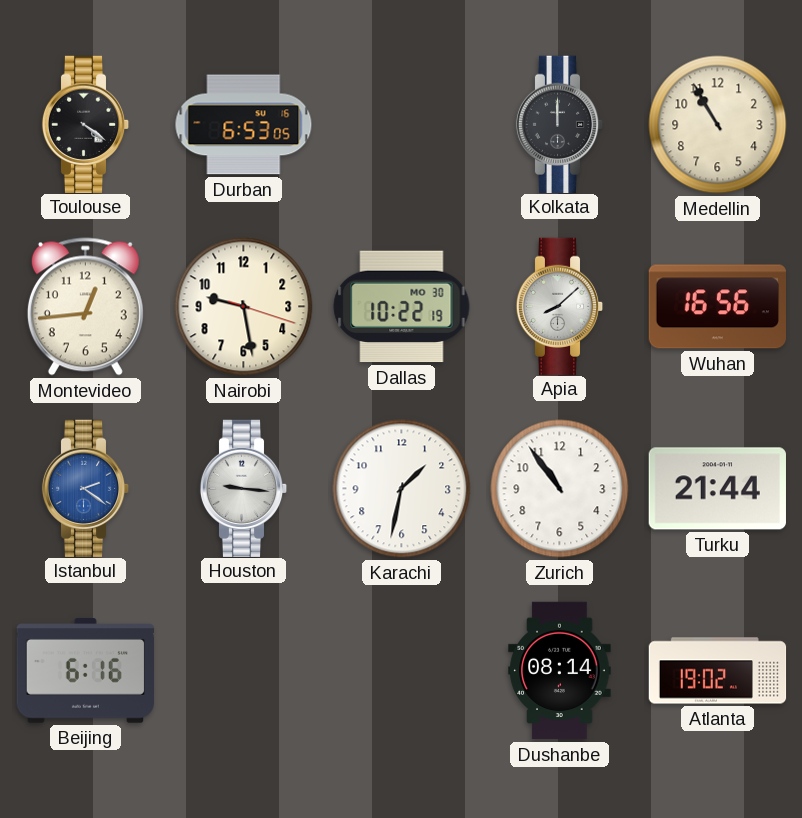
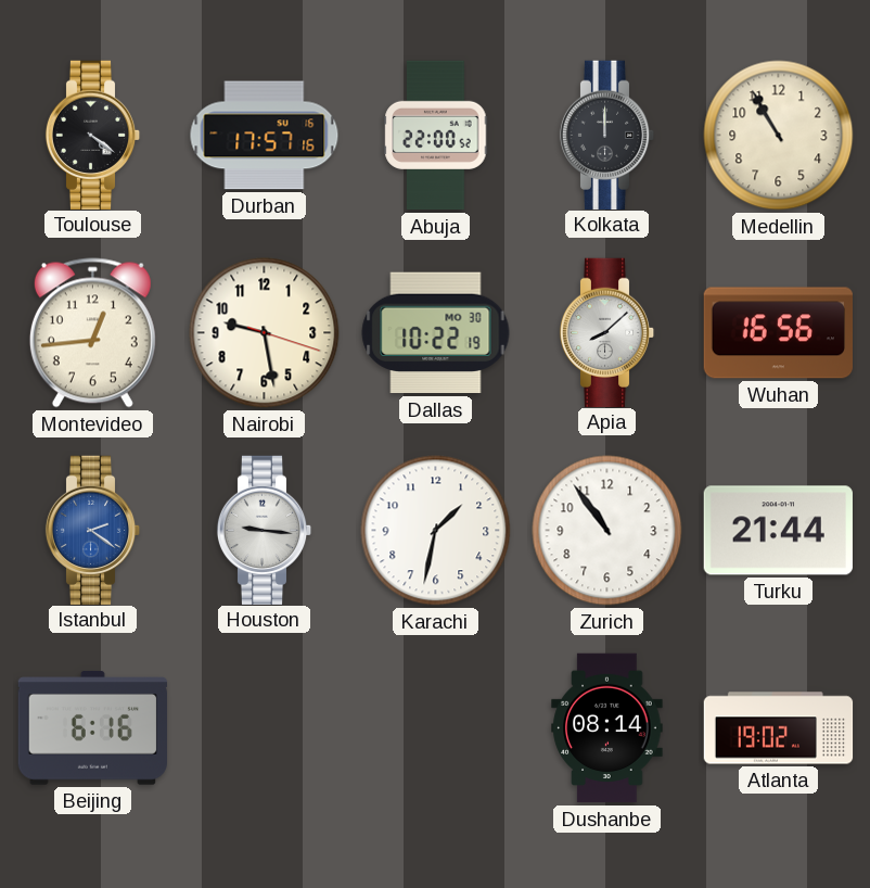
Durban: 6:53 -> 17:57 (265, 136)
Abuja: none -> 22:00 (436, 136)
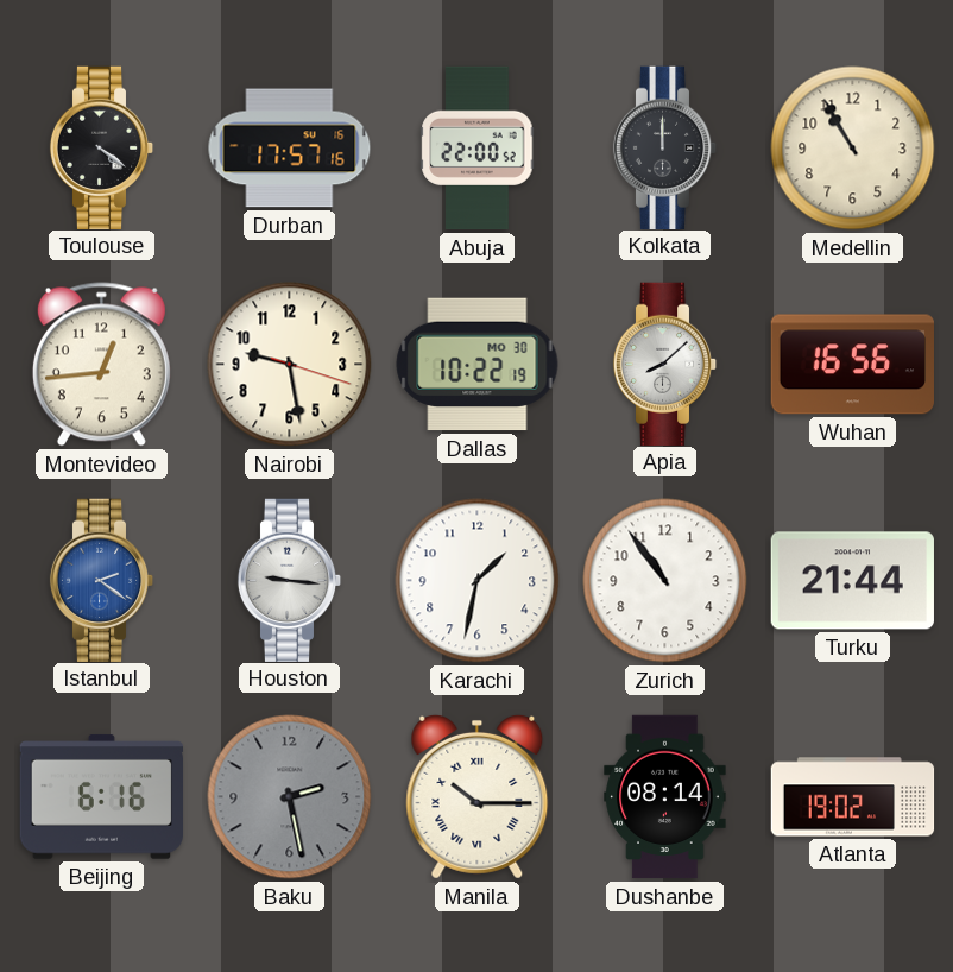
Baku: none -> 2:28 (290, 797)
Manila: none -> 10:15 (478, 796)
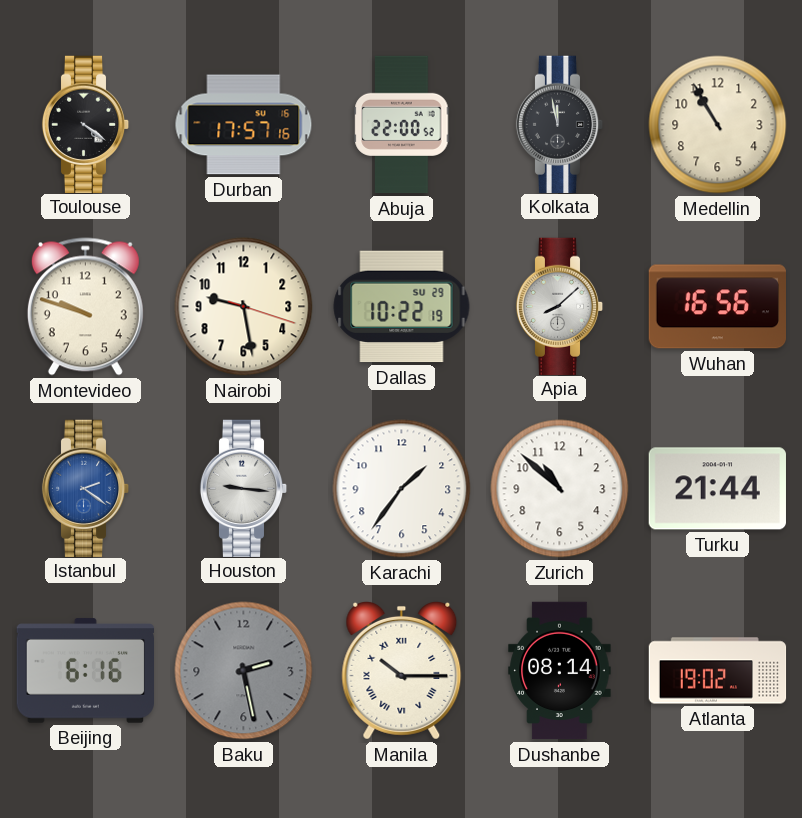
Kolkata: 12:00 -> 11:58 (560, 124)
Montevideo: 12:44 -> 9:48 (85, 307)
Dallas date: MO 30 -> SU 29 (402, 307)
Karachi: 1:32 -> 1:36 (402, 489)
Zurich: 10:54 -> 10:52 (560, 489)
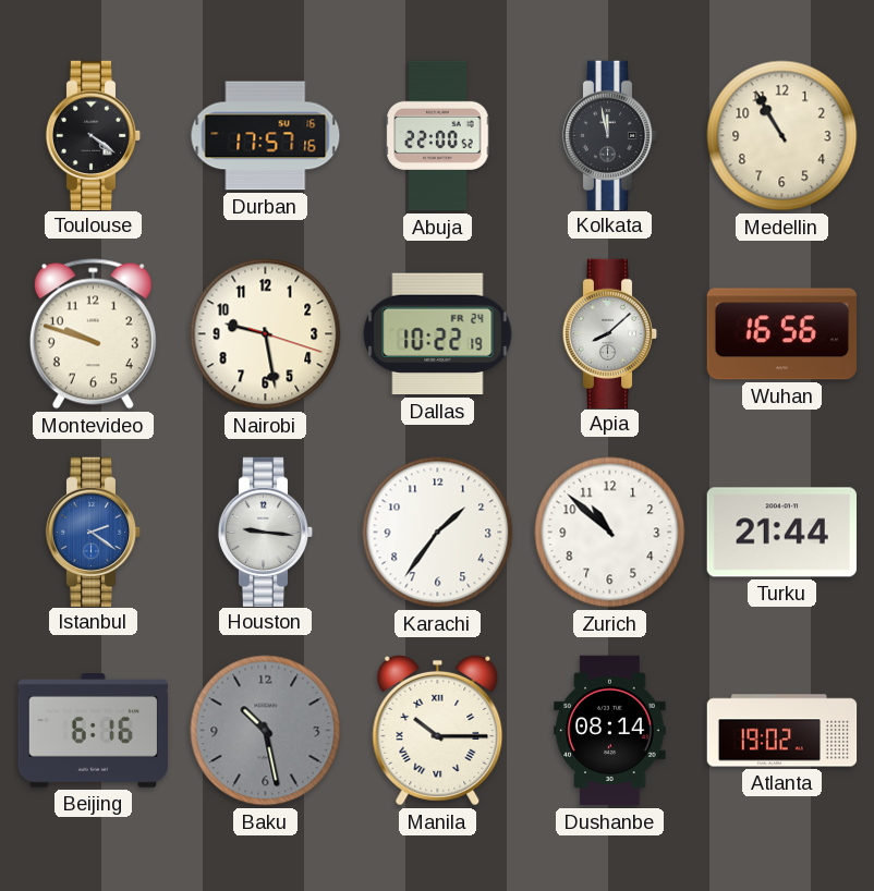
Dallas date: SU 29 -> FR 24 (438, 334)
Baku: 2:28 -> 10:28 (266, 731)
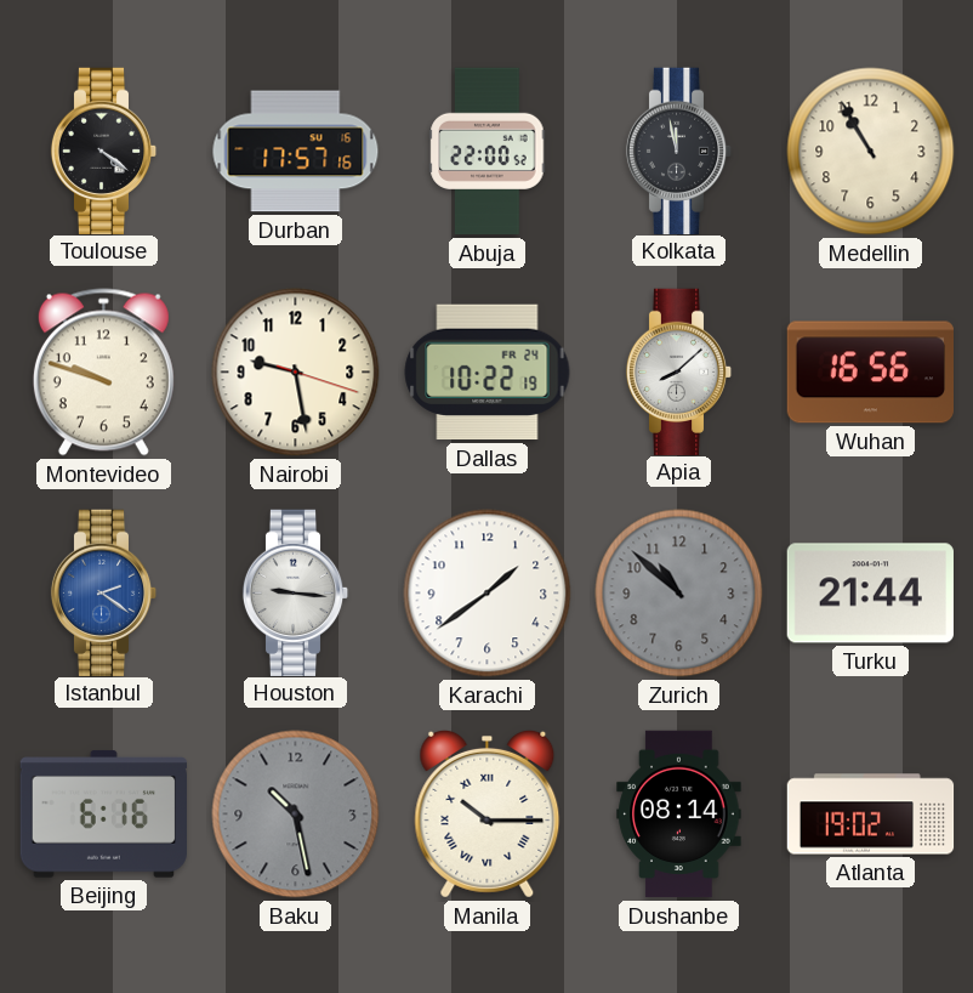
Karachi: 1:36 -> 1:39 (488, 594)
Zurich dial: white -> grey (679, 594)
